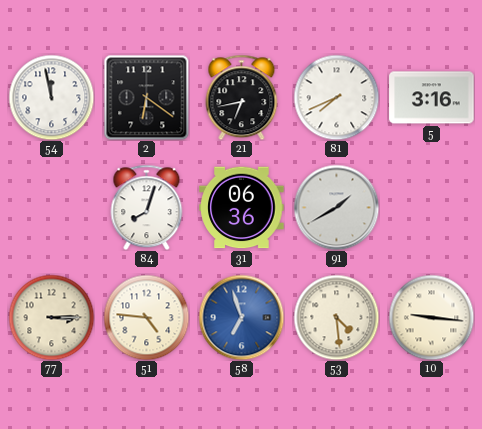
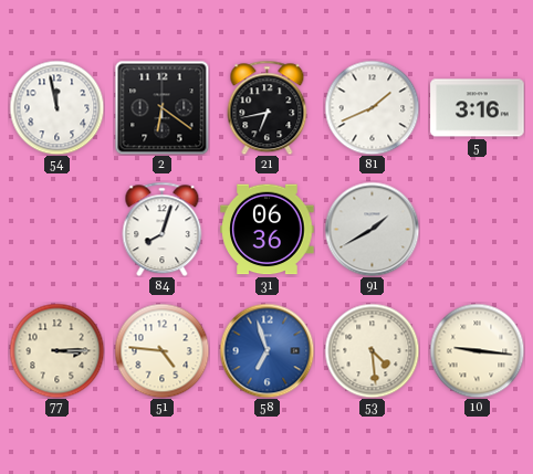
81: 7:41 -> 1:41 (372, 107)
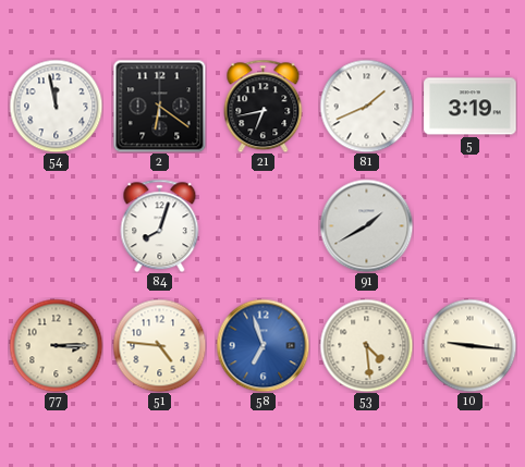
5: 3:16 -> 3:19 (471, 107)
31: 06:36 -> none (268, 230)
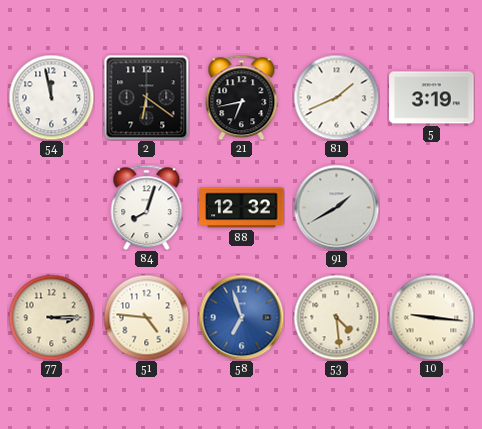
88: none -> 12:32 (242, 208)
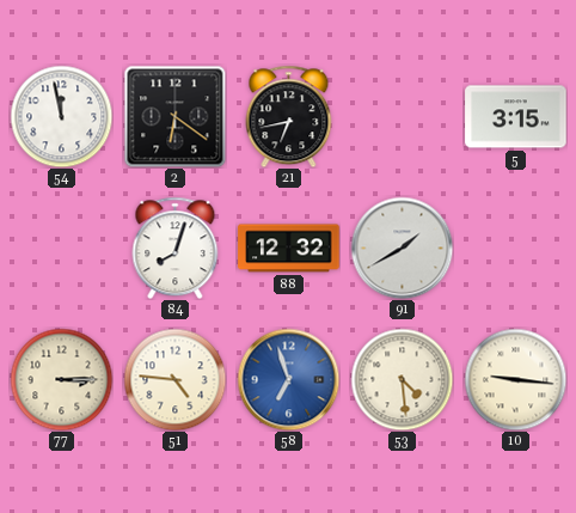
81: 1:41 -> none (336, 97)
5: 3:19 -> 3:15 (516, 117)
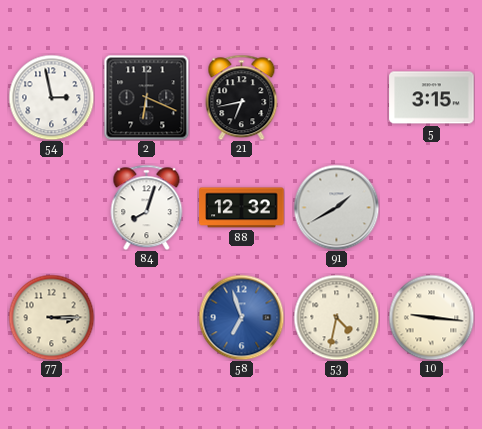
54: 11:58 -> 2:58 (51, 97)
2: 6:21 -> 6:19 (146, 97)
51: 4:46 -> none (174, 379)
53: 4:29 -> 4:32 (336, 317)
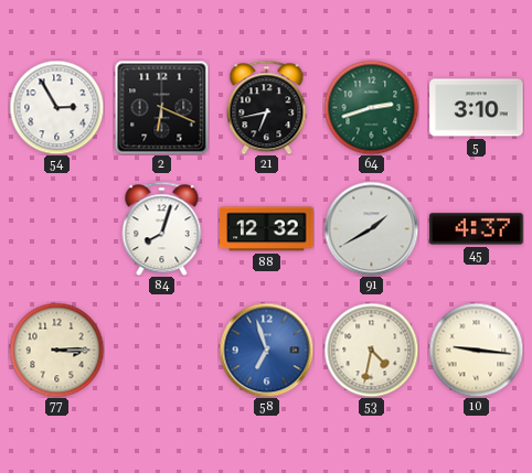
54: 2:58 -> 2:55 (56, 107)
64: none -> 2:42 (371, 107)
5: 3:15 -> 3:10 (477, 108)
45: none -> 4:37 (477, 229)
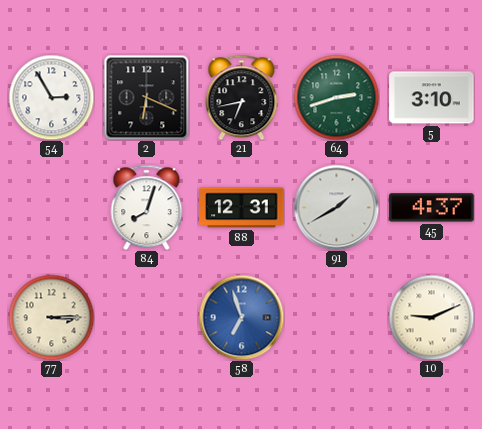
88: 12:32 -> 12:31 (242, 208)
53: 4:32 -> none (371, 350)
10: 9:16 -> 9:11 (431, 317)
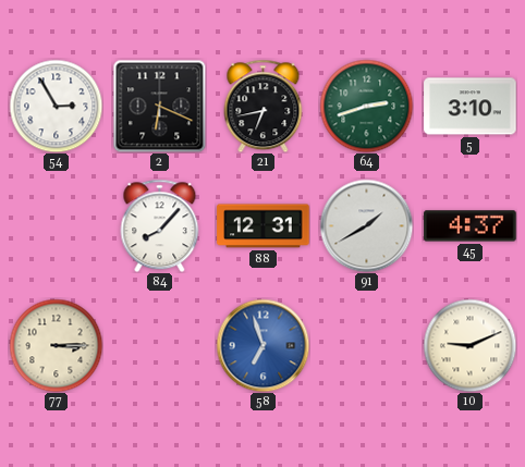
84: 8:03 -> 8:07 (160, 225)
